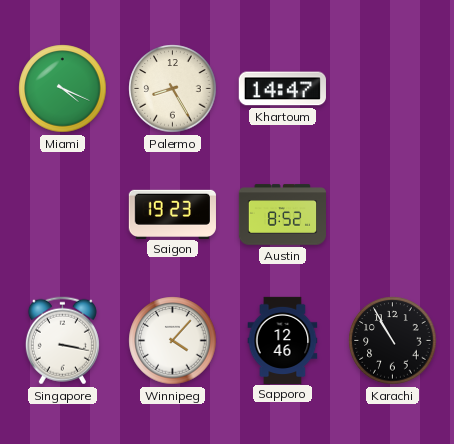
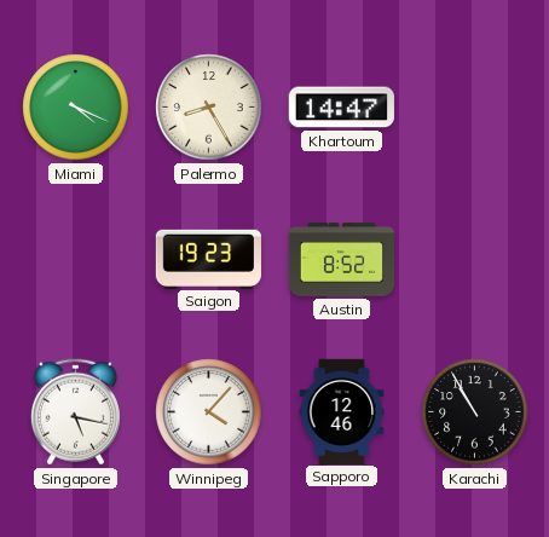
Singapore: 3:17 -> 5:17 (75, 412)
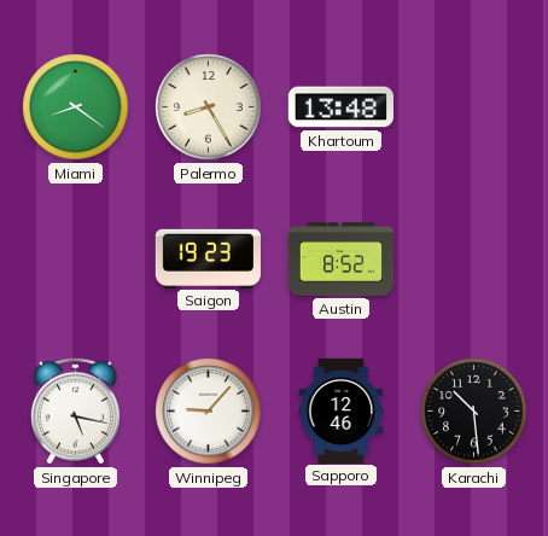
Miami: 4:19 -> 8:21 (76, 107)
Khartoum: 14:47 -> 13:48 (340, 107)
Winnipeg: 4:07 -> 9:07 (209, 412)
Karachi: 10:55 -> 10:29 (474, 412)
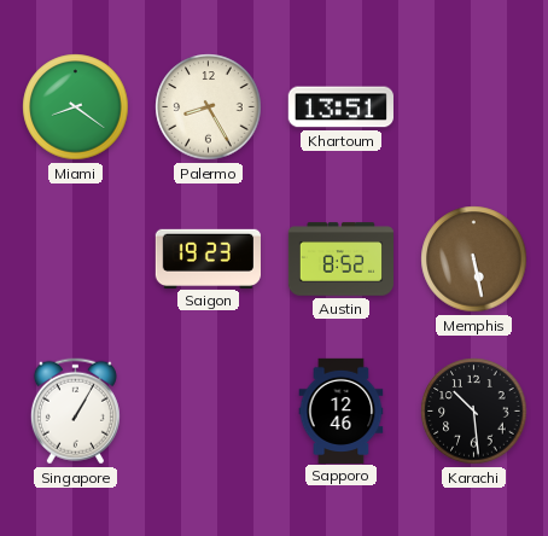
Khartoum: 13:48 -> 13:51 (340, 107)
Memphis: none -> 5:28 (474, 260)
Singapore: 5:17 -> 1:05 (75, 412)
Winnipeg: 9:07 -> none (209, 412)
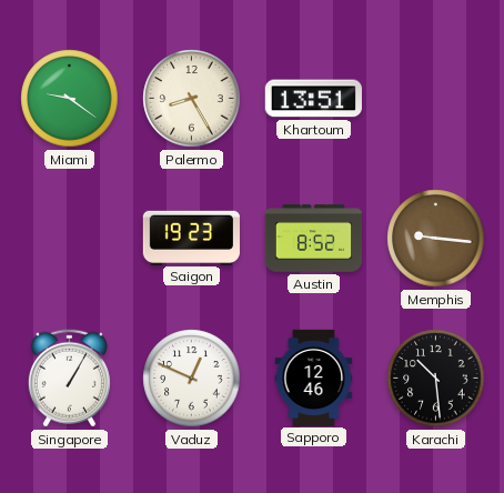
Miami: 8:21 -> 9:21 (70, 99)
Memphis: 5:28 -> 9:16 (436, 239)
Vaduz: none -> 12:49 (192, 379)
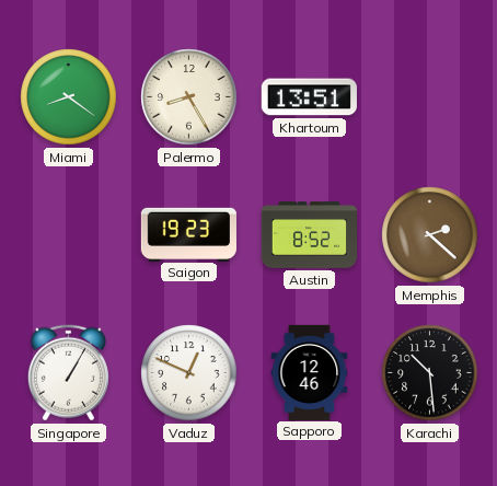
Miami: 9:21 -> 8:21 (69, 97)
Memphis: 9:16 -> 2:22 (430, 235)
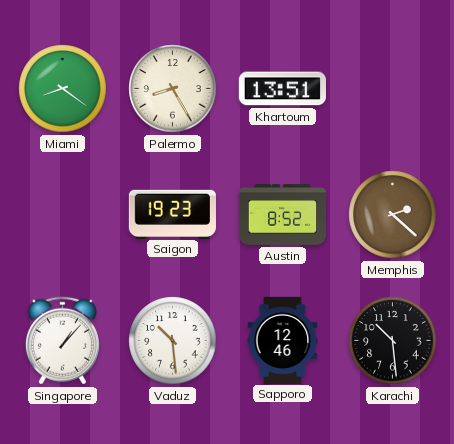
Singapore: 1:05 -> 1:07 (62, 341)
Vaduz: 12:49 -> 10:29 (173, 341)
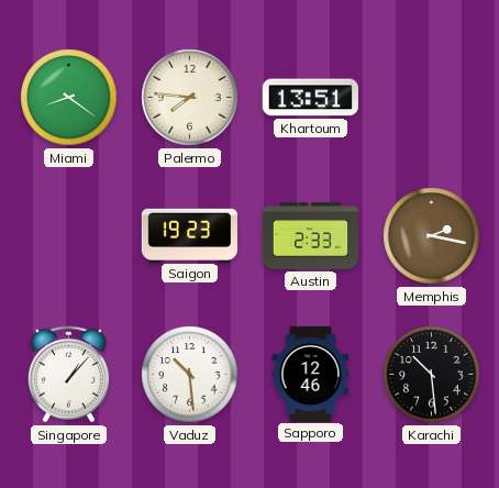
Palermo: 8:25 -> 7:46 (190, 98)
Austin: 8:52 -> 2:33 (311, 236)
Memphis: 2:22 -> 2:17 (432, 236)
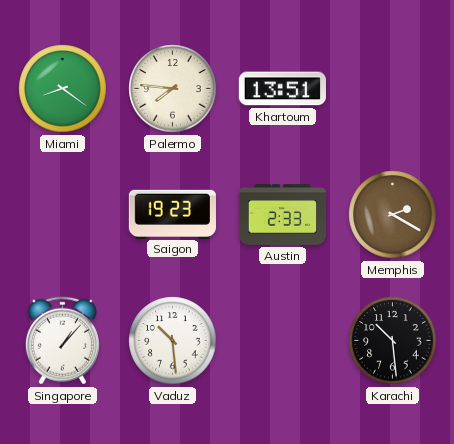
Memphis: 2:17 -> 2:20 (393, 215)
Sapporo: 12:46 -> none (311, 374)
